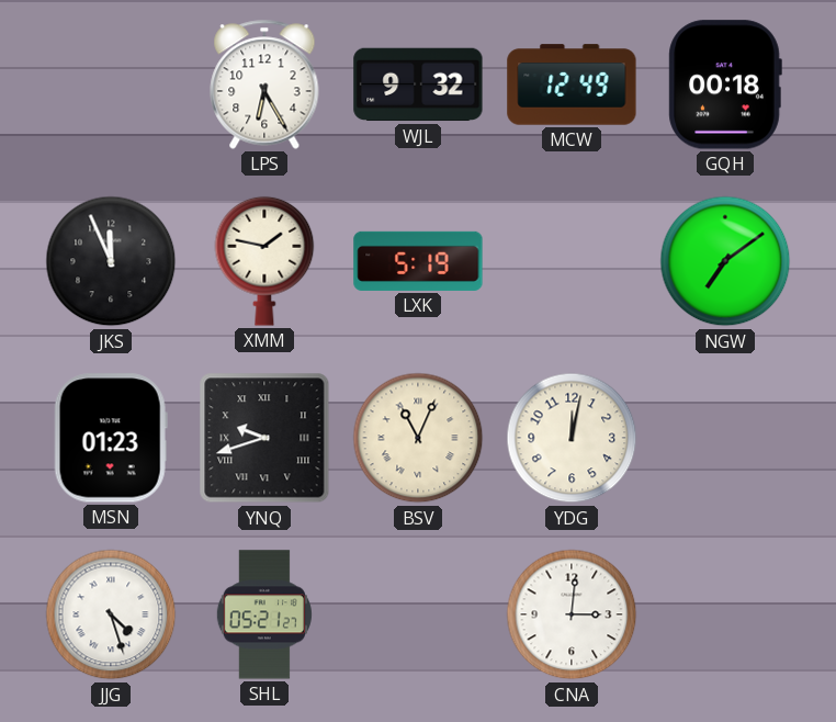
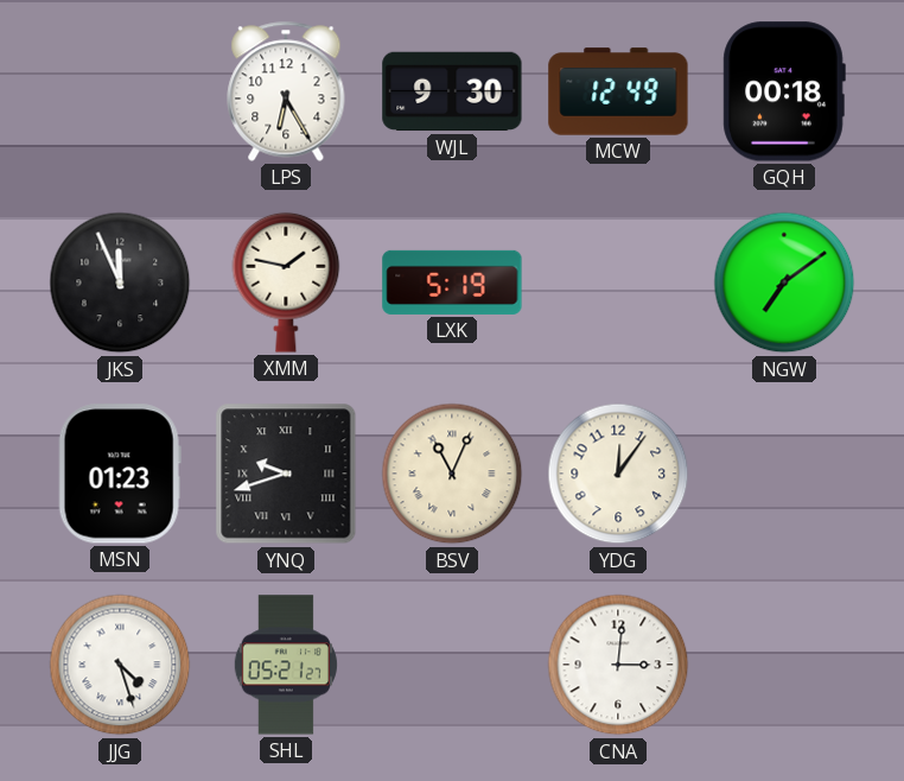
WJL: 9:32 -> 9:30 (452, 91)
YDG: 12:02 -> 12:06 (618, 474)
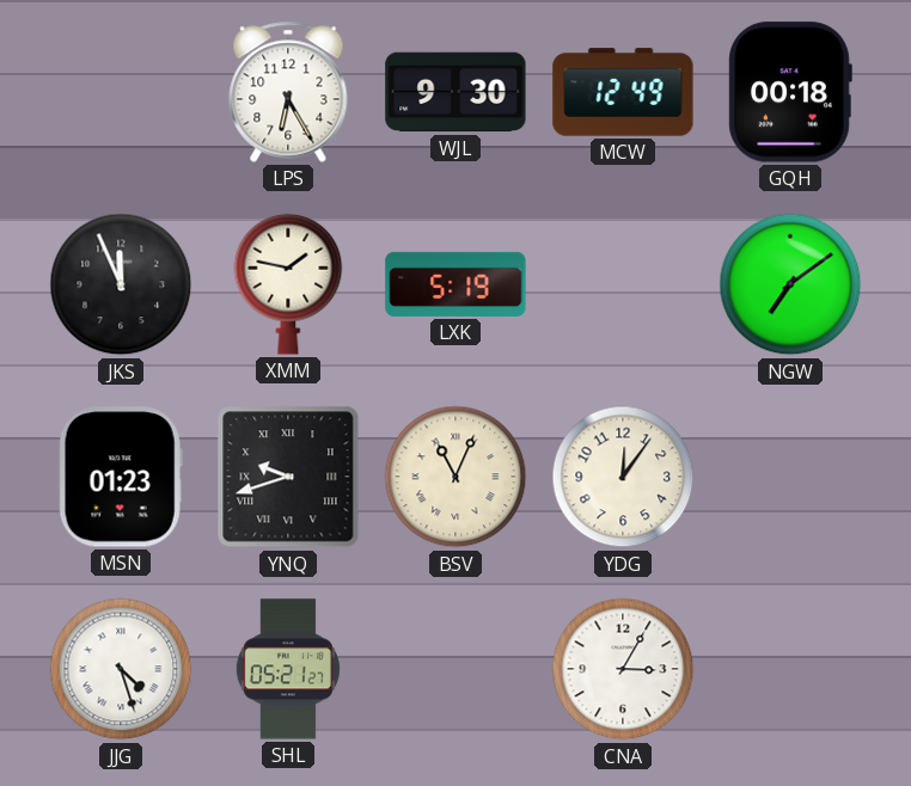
CNA: 3:01 -> 3:05 (623, 669)
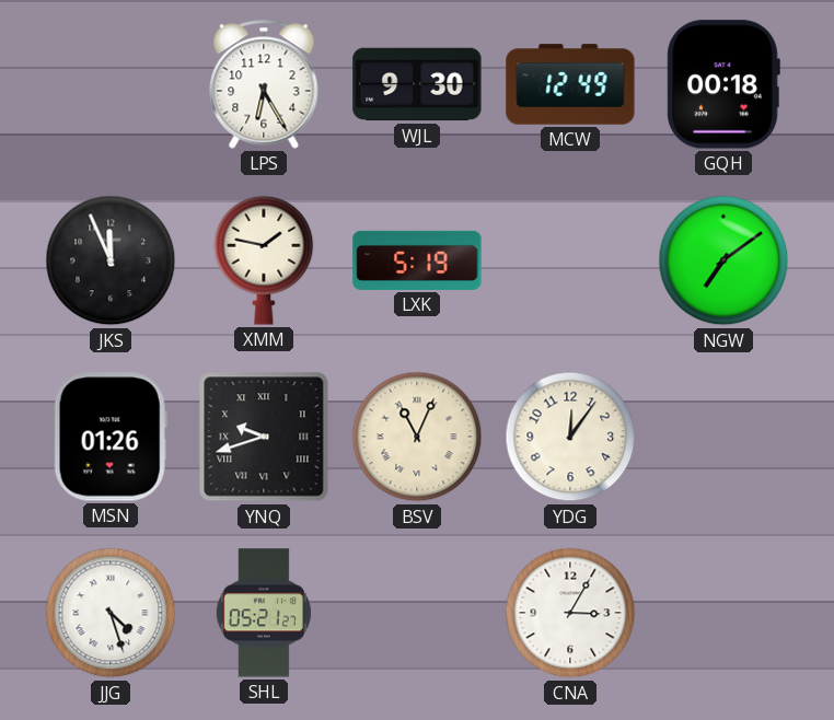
MSN: 01:23 -> 01:26 (111, 437)
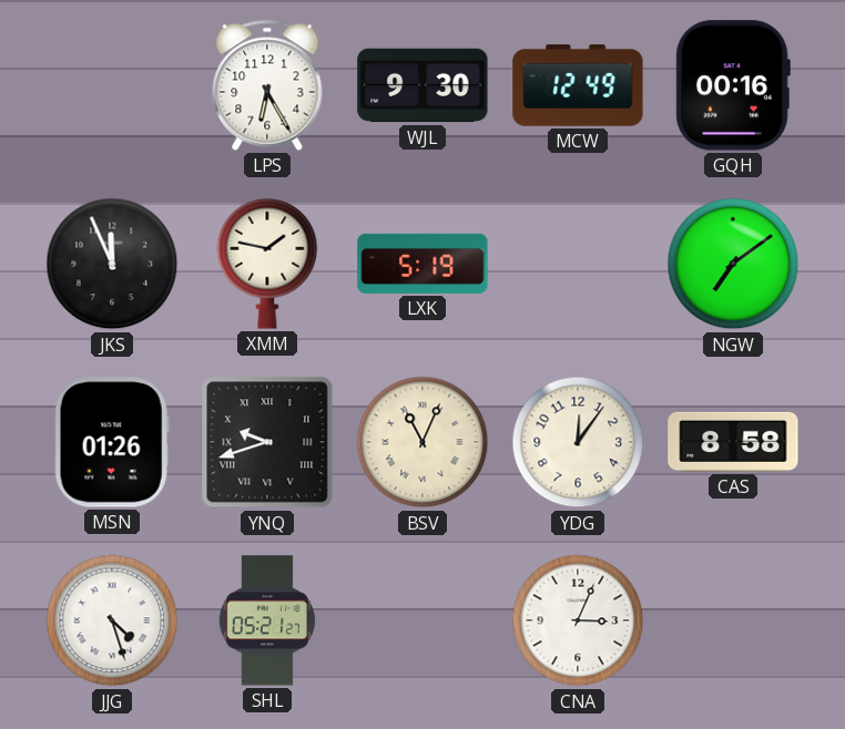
GQH: 00:18 -> 00:16 (733, 85)
CAS: none -> 8:58 (733, 442)
CNA: 3:05 -> 3:04 (578, 620)
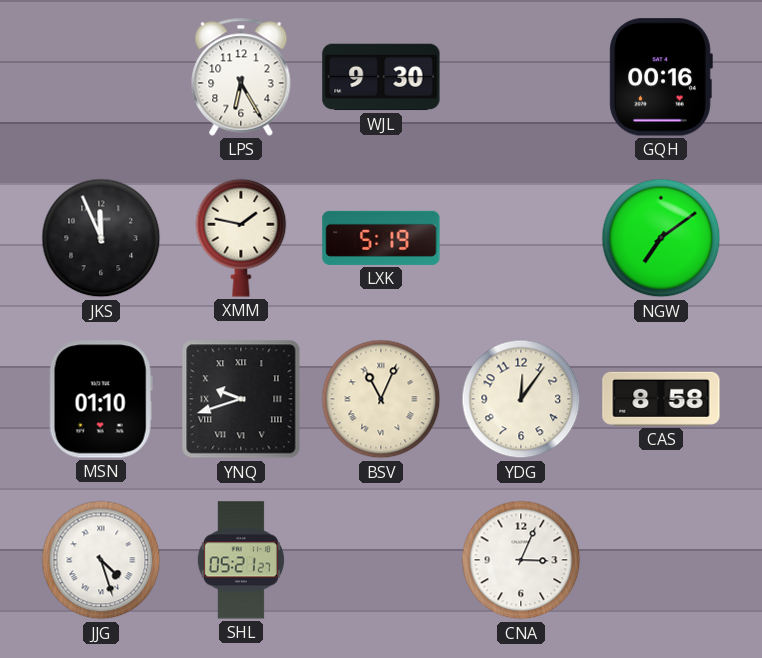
MCW: 12:49 -> none (578, 85)
MSN: 01:26 -> 01:10 (101, 399)
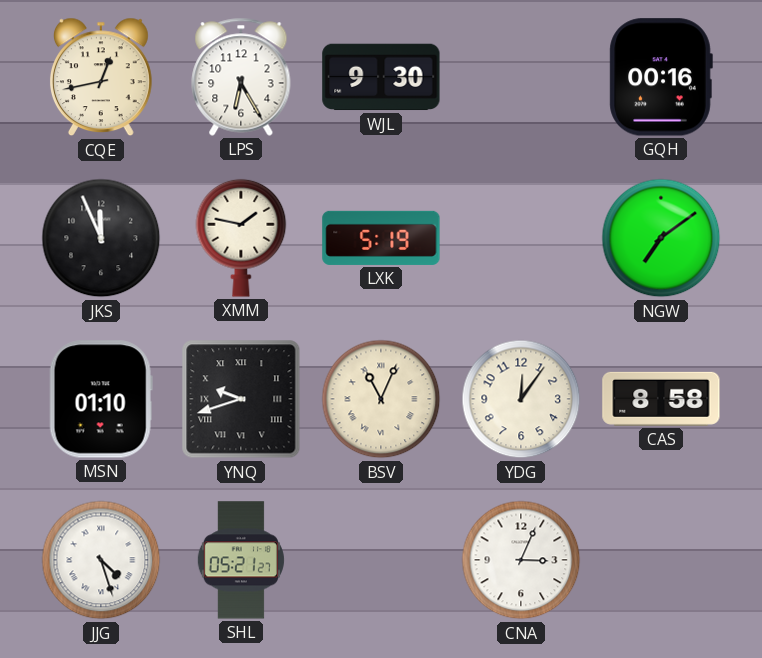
CQE: none -> 12:43 (101, 77)
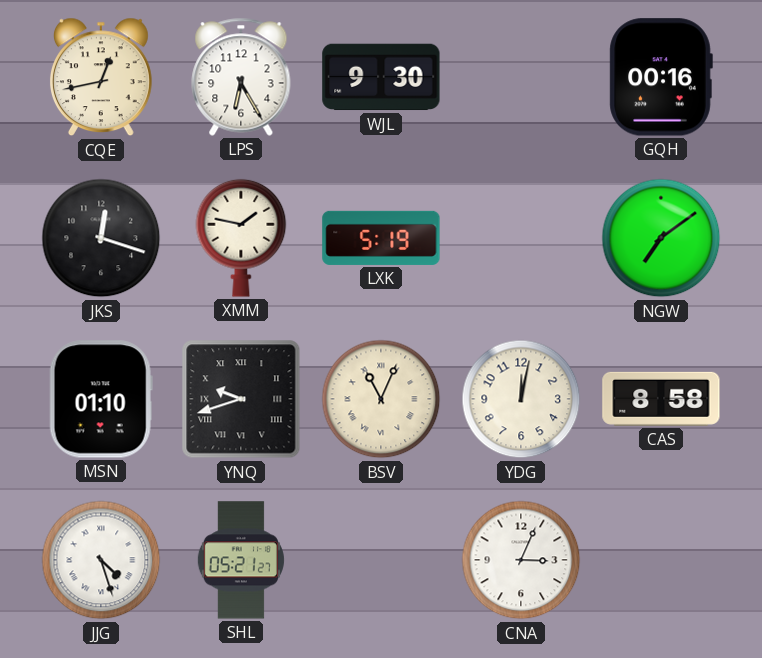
JKS: 11:56 -> 12:18 (101, 238)
YDG: 12:06 -> 12:02 (521, 399)
